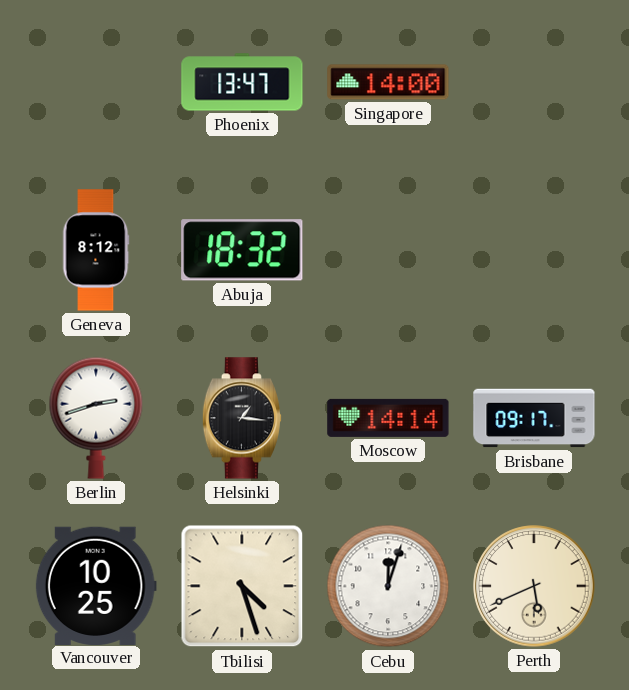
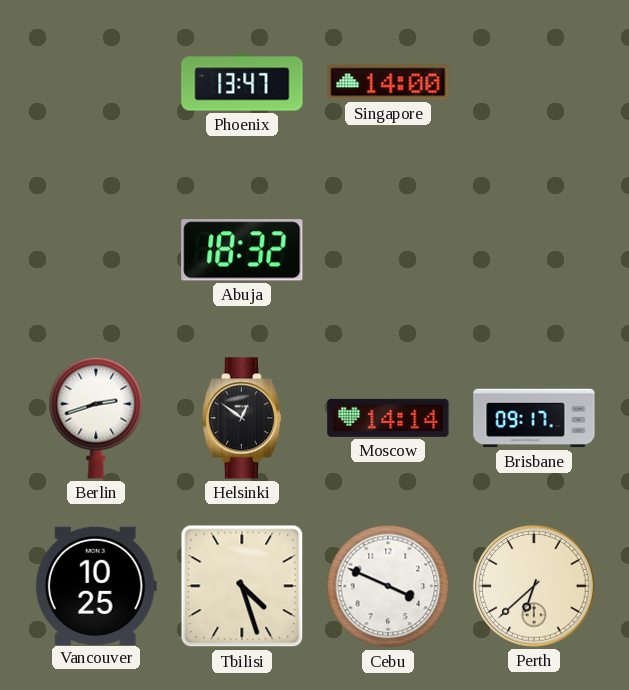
Geneva: 8:12 -> none (96, 250)
Helsinki: 1:16 -> 12:51 (241, 418)
Cebu: 12:03 -> 3:49 (388, 586)
Perth: 5:41 -> 6:38 (534, 586)
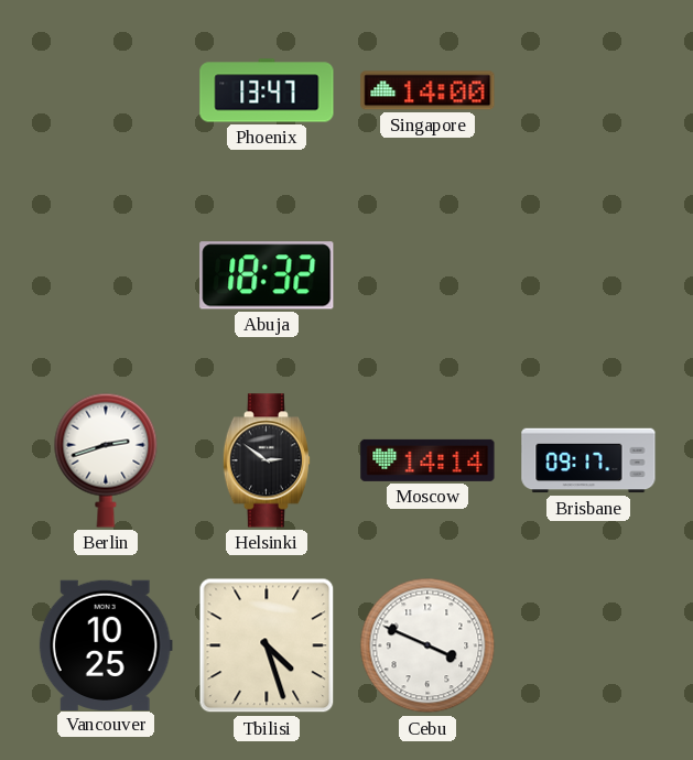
Helsinki: 12:51 -> 2:51 (266, 460)
Perth: 6:38 -> none (534, 586)
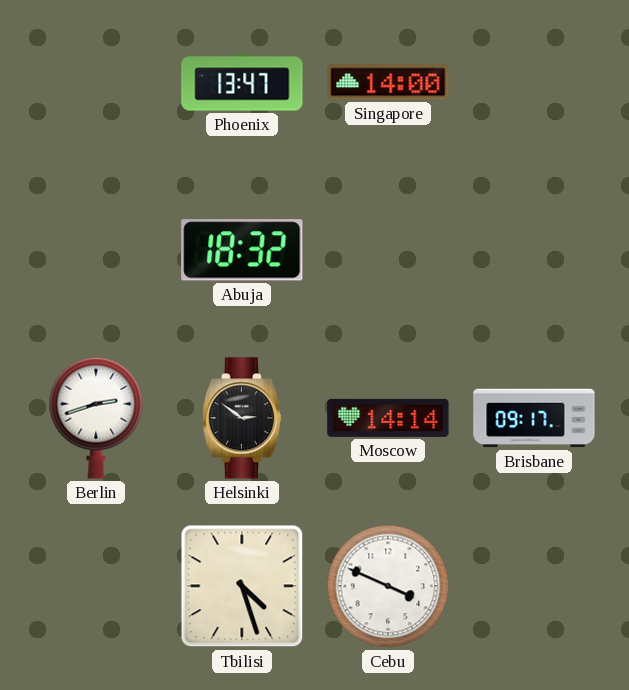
Vancouver: 10:25 -> none (106, 644)
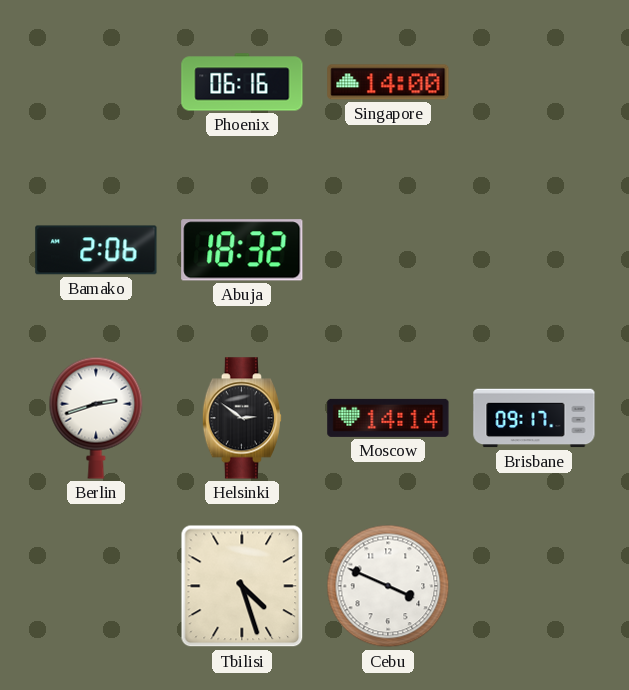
Phoenix: 13:47 -> 06:16 (242, 82)
Bamako: none -> 2:06 (96, 250)
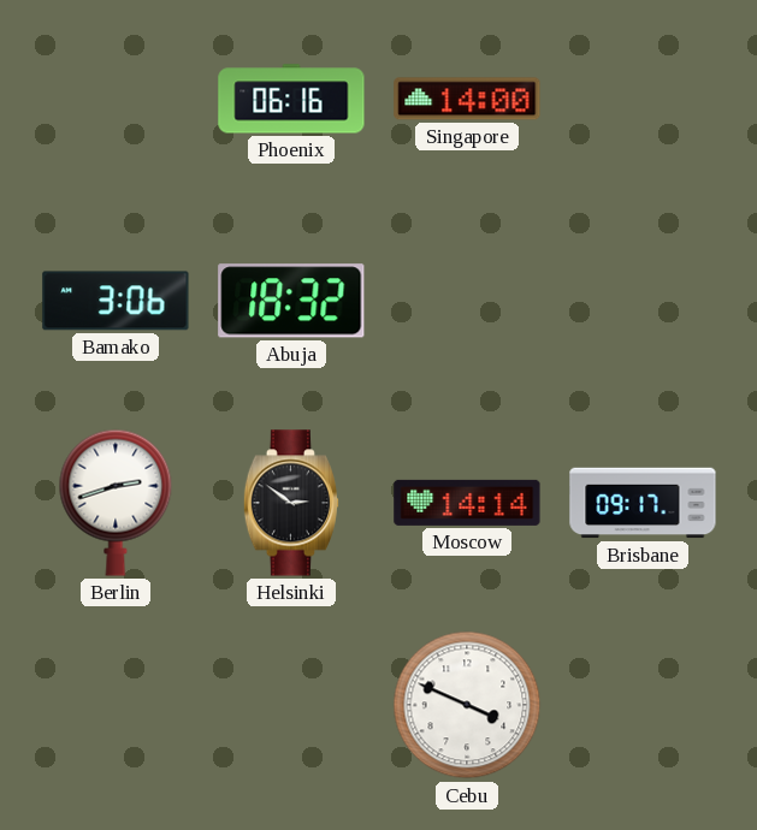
Bamako: 2:06 -> 3:06 (116, 301)
Tbilisi: 4:27 -> none (242, 586)
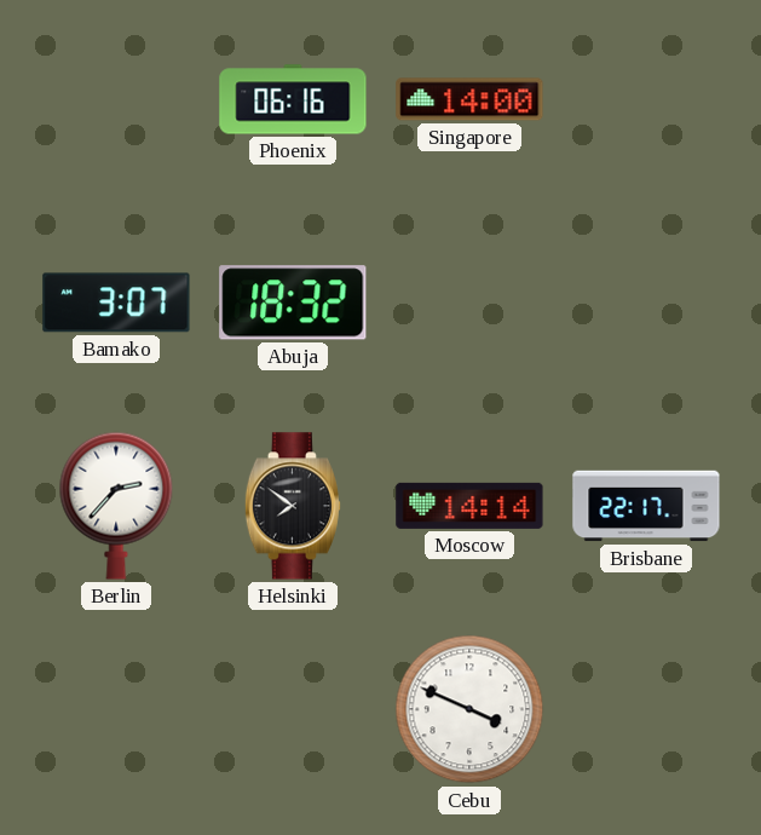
Bamako: 3:06 -> 3:07 (116, 303)
Berlin: 2:42 -> 2:37 (116, 506)
Helsinki: 2:51 -> 7:51 (292, 506)
Brisbane: 09:17 -> 22:17 (646, 506)
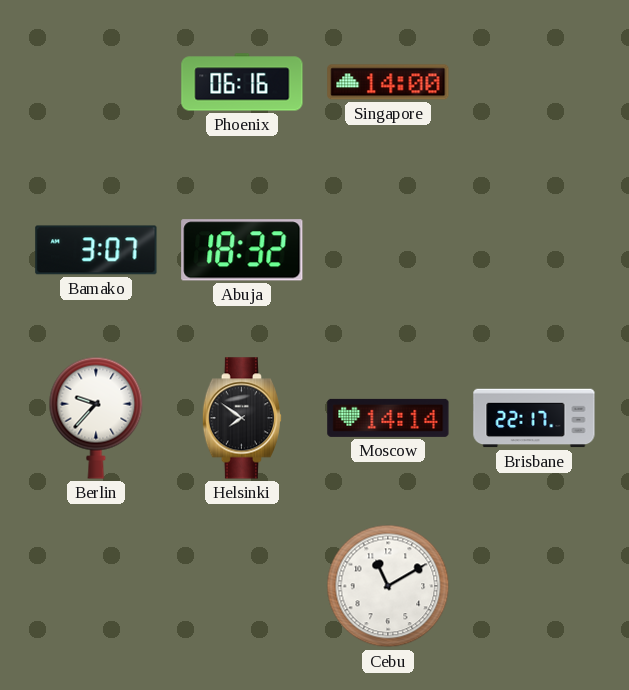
Berlin: 2:37 -> 9:37 (96, 418)
Cebu: 3:49 -> 11:10 (388, 586)
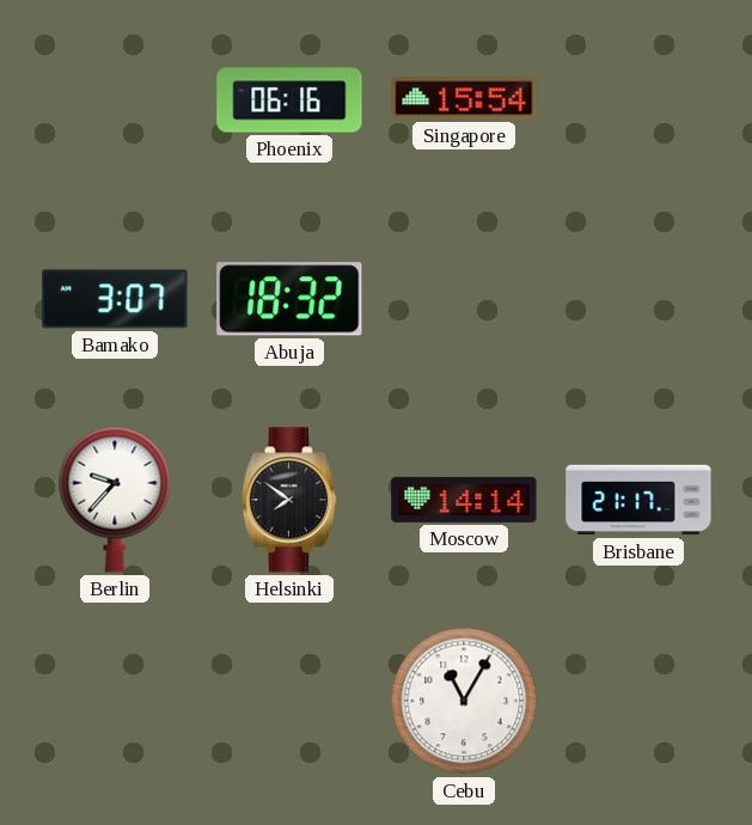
Singapore: 14:00 -> 15:54 (464, 98)
Brisbane: 22:17 -> 21:17 (638, 500)
Cebu: 11:10 -> 11:05 (464, 701)
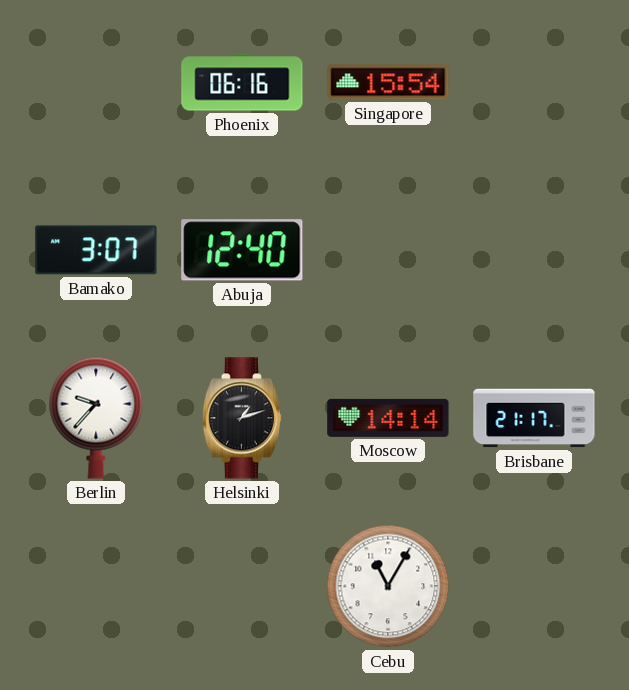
Abuja: 18:32 -> 12:40 (242, 250)
Helsinki: 7:51 -> 1:12 (241, 418)
